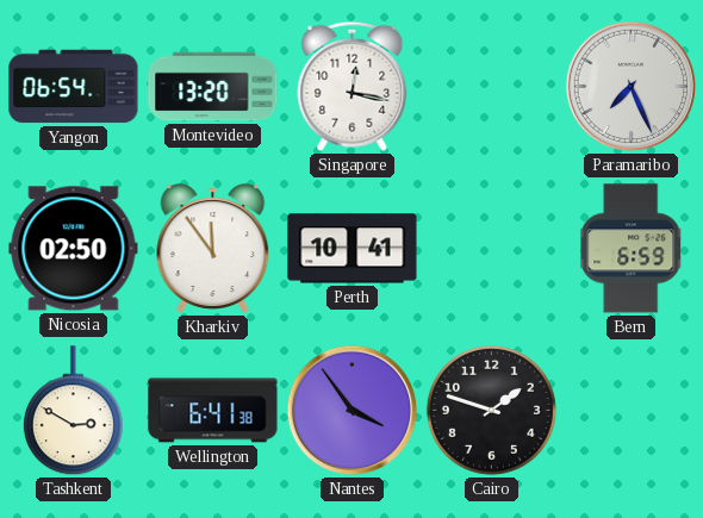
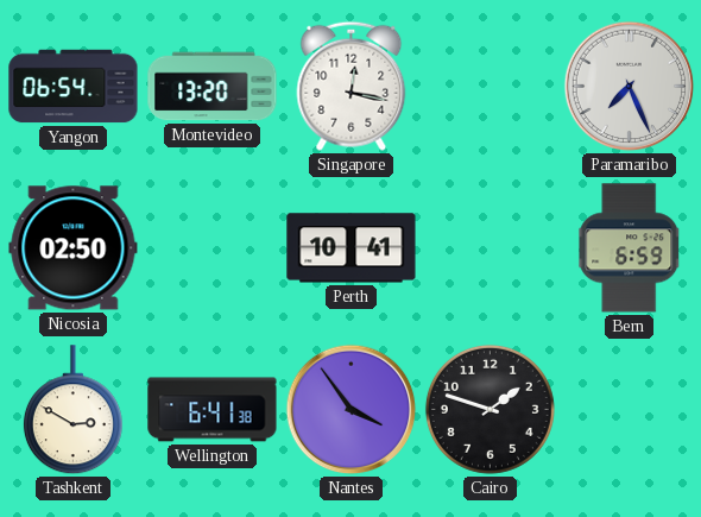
Kharkiv: 11:54 -> none (213, 249)
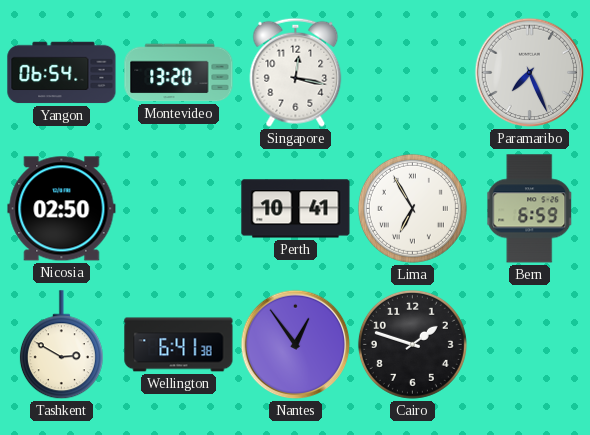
Lima: none -> 6:55 (412, 208)
Nantes: 3:54 -> 12:54 (296, 345)
